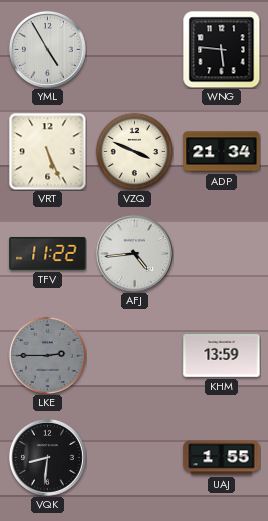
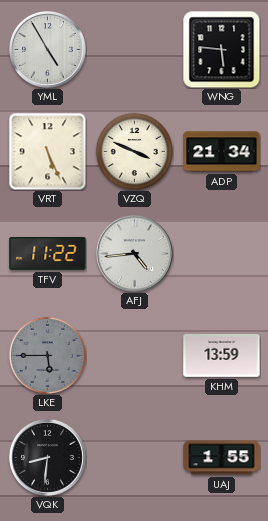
LKE: 2:45 -> 5:45 (47, 355)
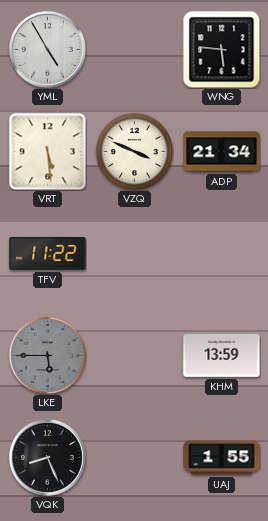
VRT: 5:26 -> 5:29 (47, 151)
AFJ: 4:44 -> none (134, 253)
VQK: 8:31 -> 8:26 (47, 457)
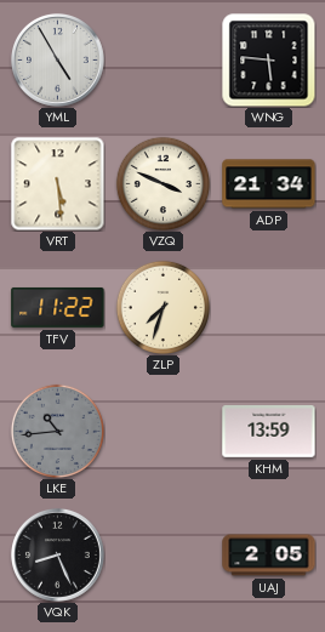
ZLP: none -> 7:33 (162, 307)
LKE: 5:45 -> 10:44 (57, 431)
UAJ: 1:55 -> 2:05 (269, 556)
